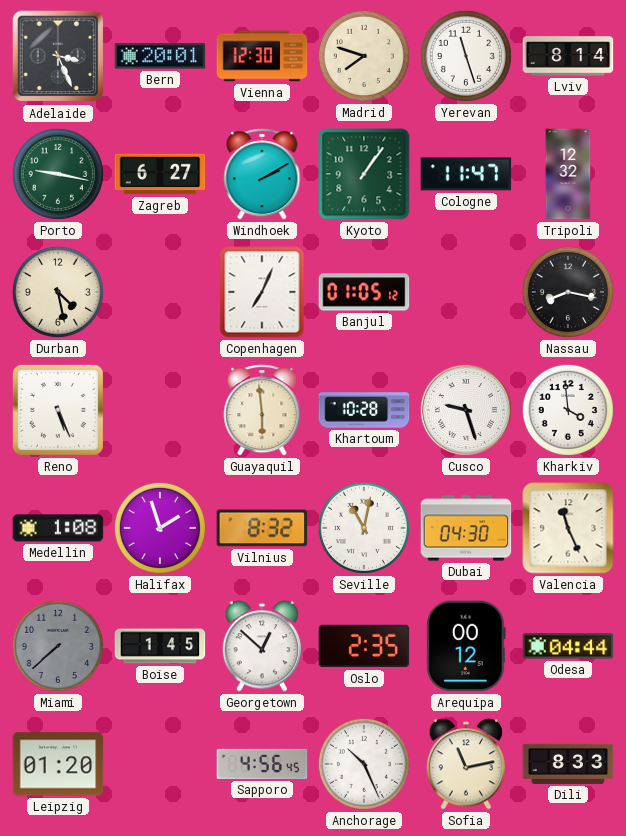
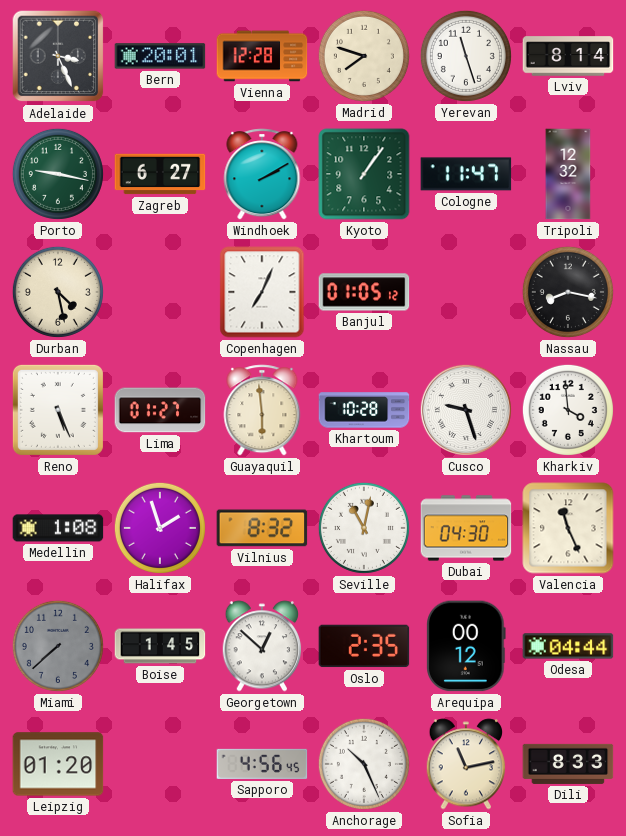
Vienna: 12:30 -> 12:28 (262, 56)
Lima: none -> 01:27 (160, 410)
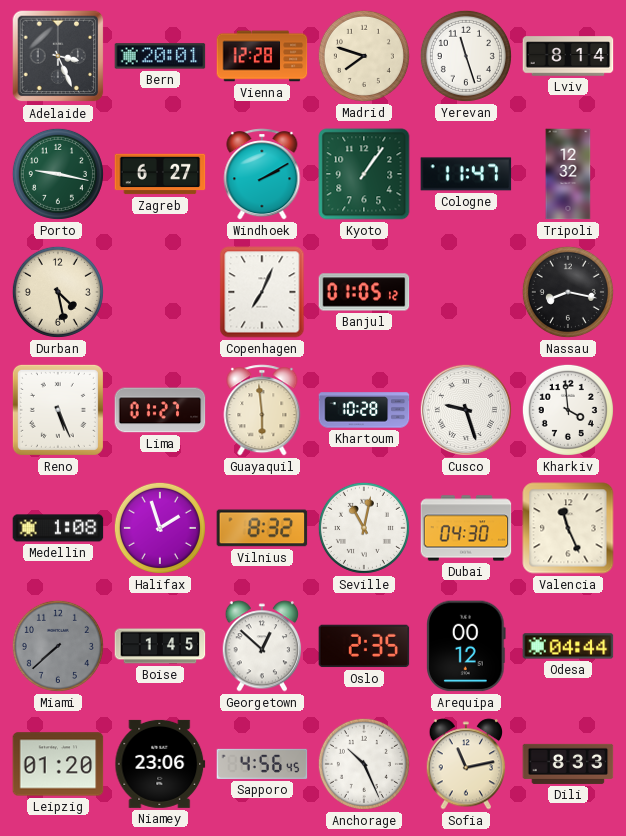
Niamey: none -> 23:06 (160, 764)
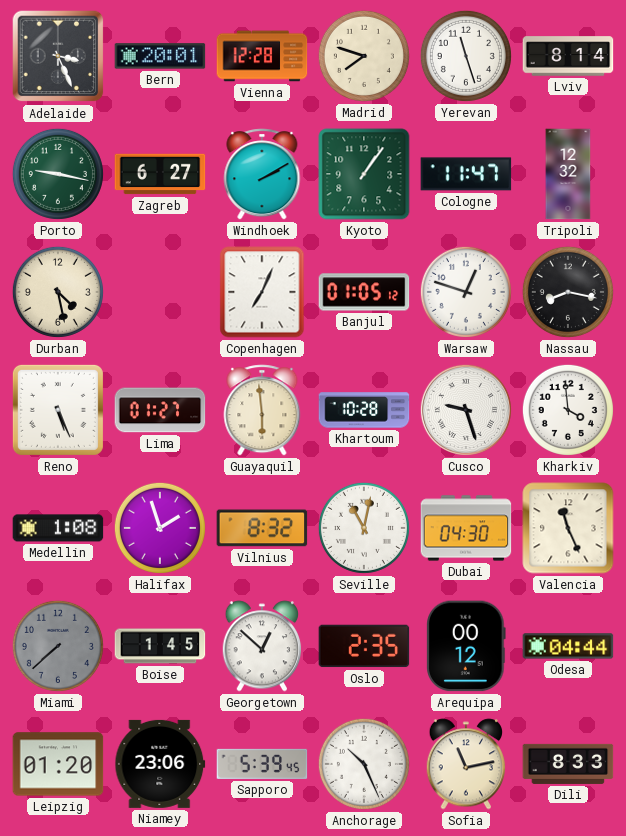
Warsaw: none -> 12:48 (466, 292)
Sapporo: 4:56 -> 5:39 (262, 764)
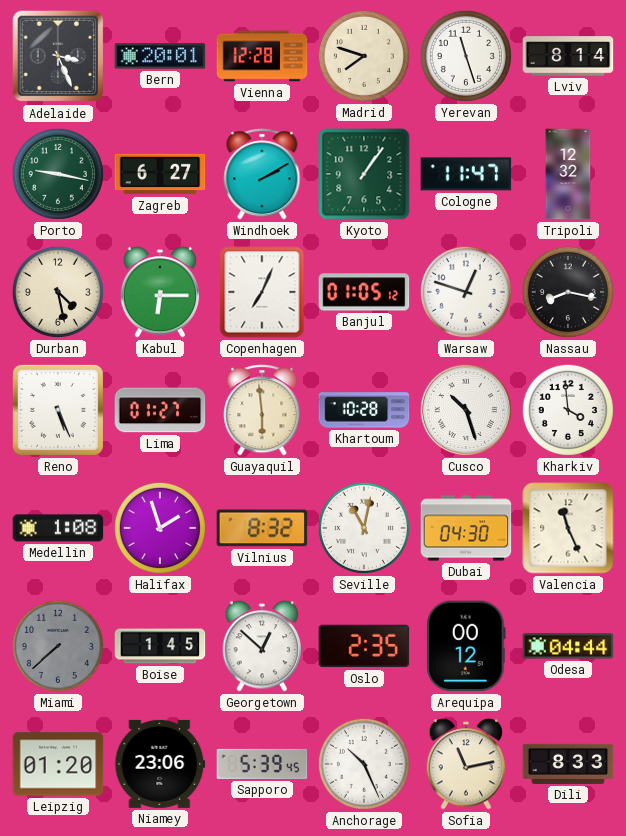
Kabul: none -> 6:15 (160, 292)
Cusco: 9:27 -> 10:27 (466, 410)
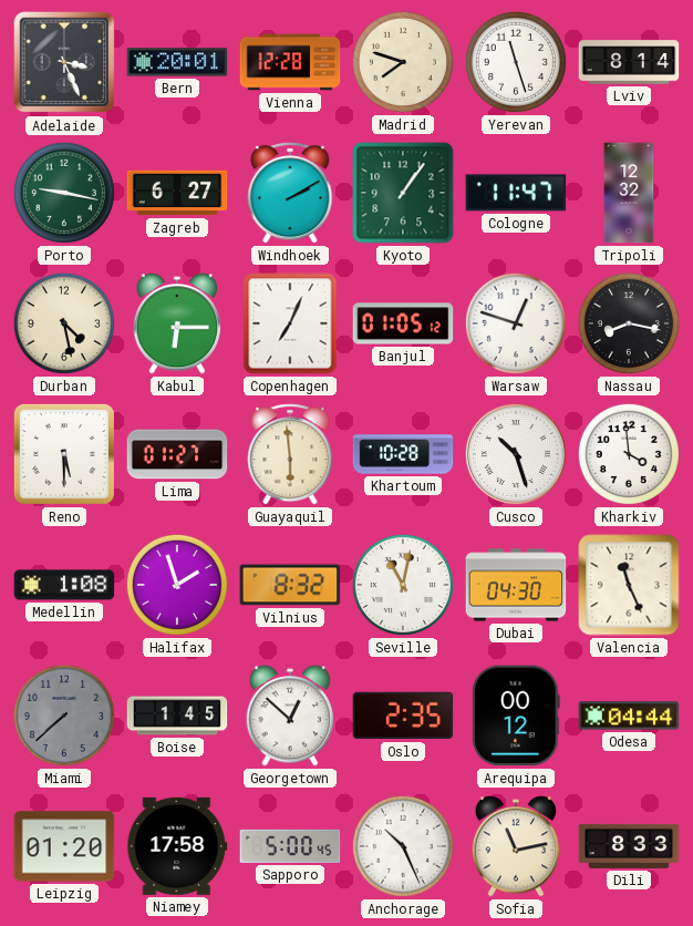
Reno: 5:26 -> 5:30 (64, 454)
Niamey: 23:06 -> 17:58 (177, 846)
Sapporo: 5:39 -> 5:00 (290, 846)
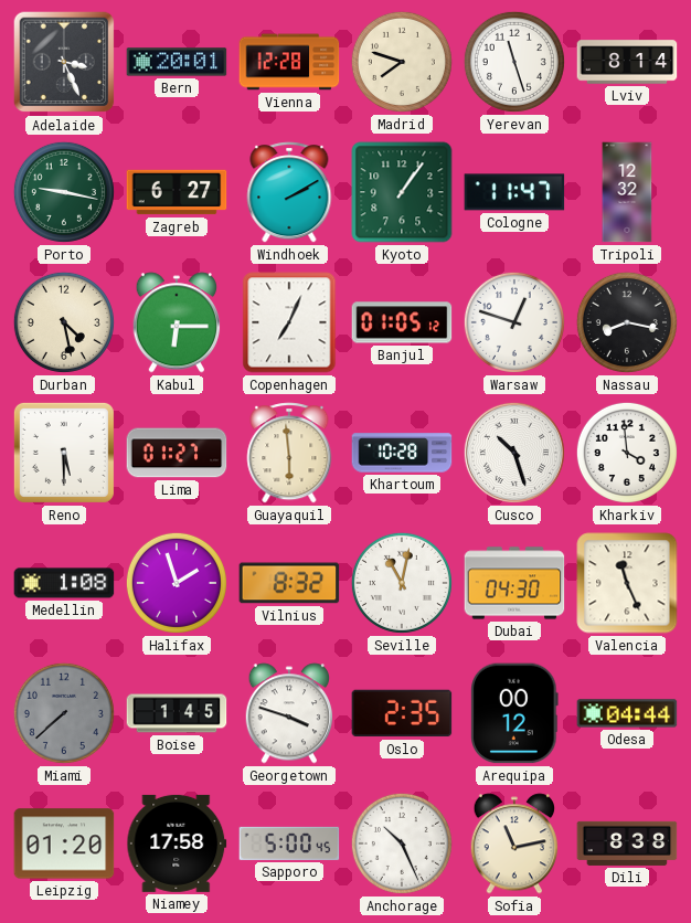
Georgetown: 12:52 -> 3:48 (289, 713)
Dili: 8:33 -> 8:38 (627, 844)
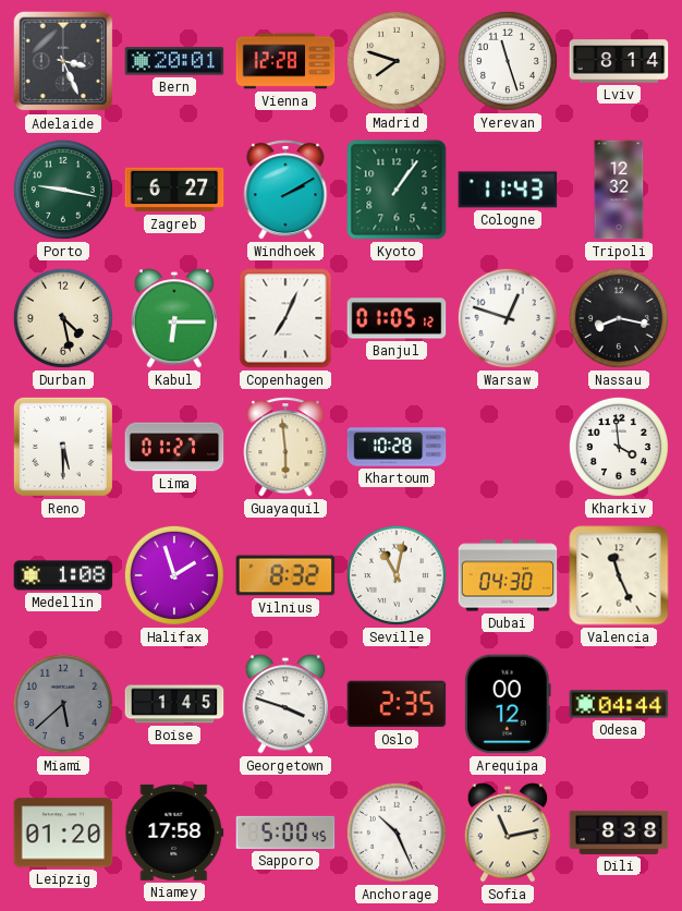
Cologne: 11:47 -> 11:43 (508, 190)
Cusco: 10:27 -> none (514, 453)
Miami: 7:38 -> 5:38 (63, 704)
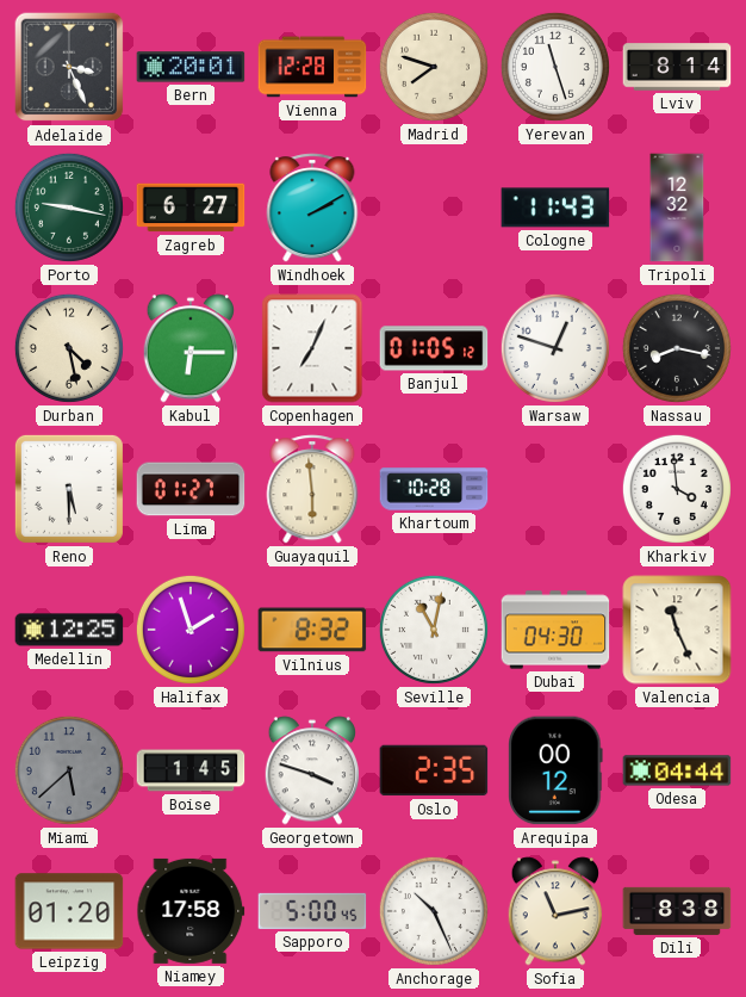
Kyoto: 1:06 -> none (397, 190)
Medellin: 1:08 -> 12:25 (69, 630)
